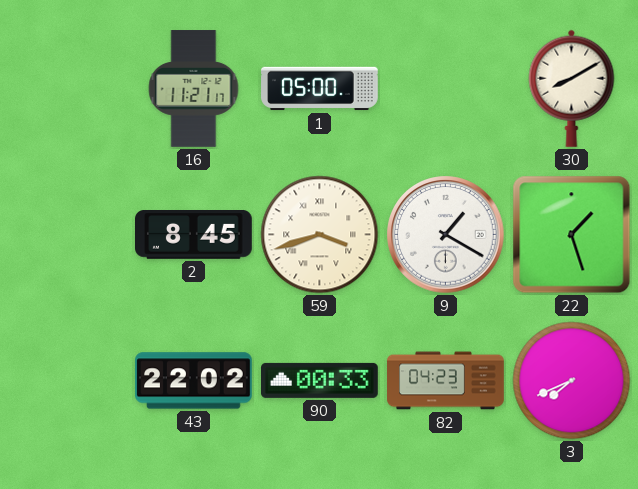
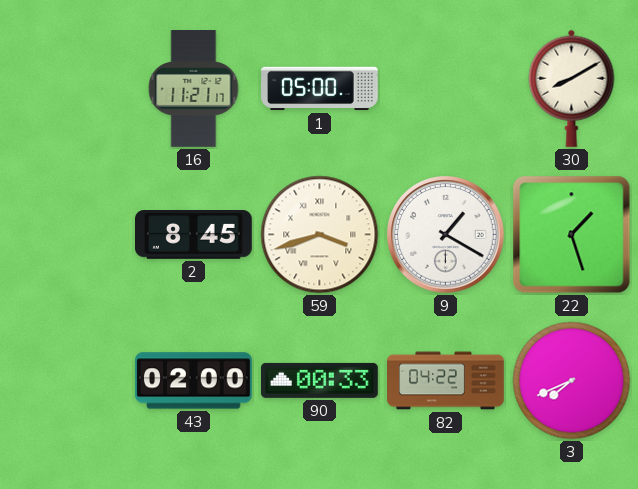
43: 22:02 -> 02:00 (194, 381)
82: 04:23 -> 04:22 (446, 381)
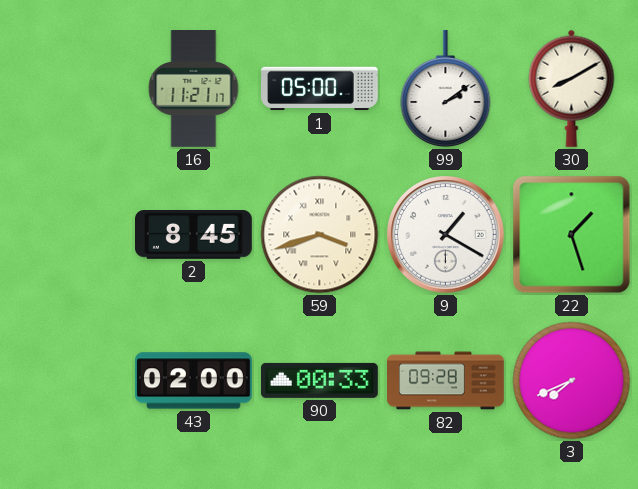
99: none -> 2:09 (446, 90)
82: 04:22 -> 09:28 (446, 381)
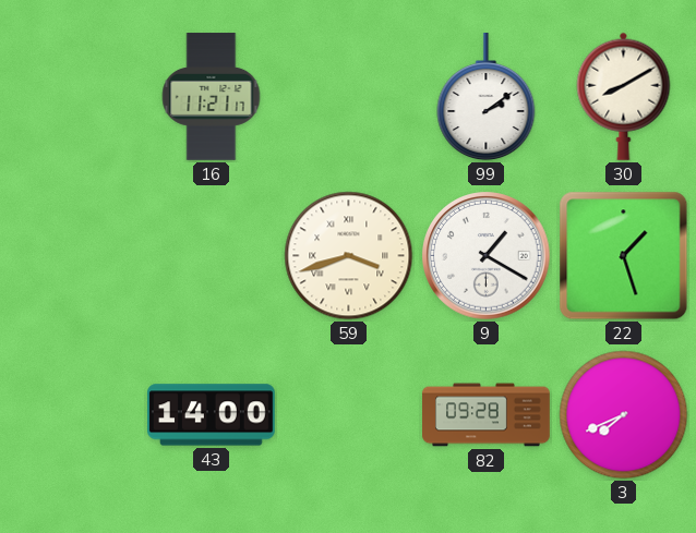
1: 05:00 -> none (320, 89)
2: 8:45 -> none (194, 235)
43: 02:00 -> 14:00 (212, 415)
90: 00:33 -> none (320, 380)
